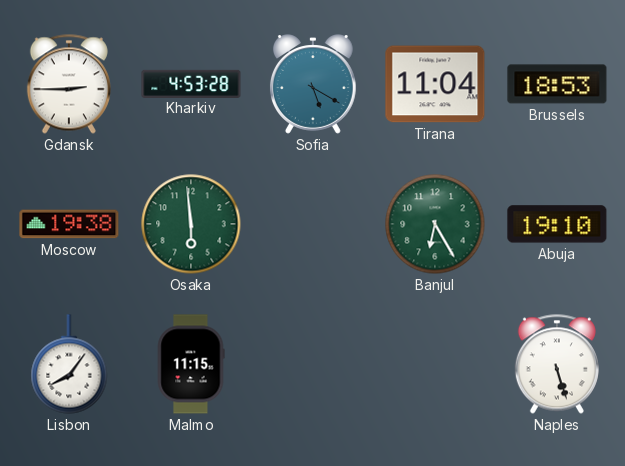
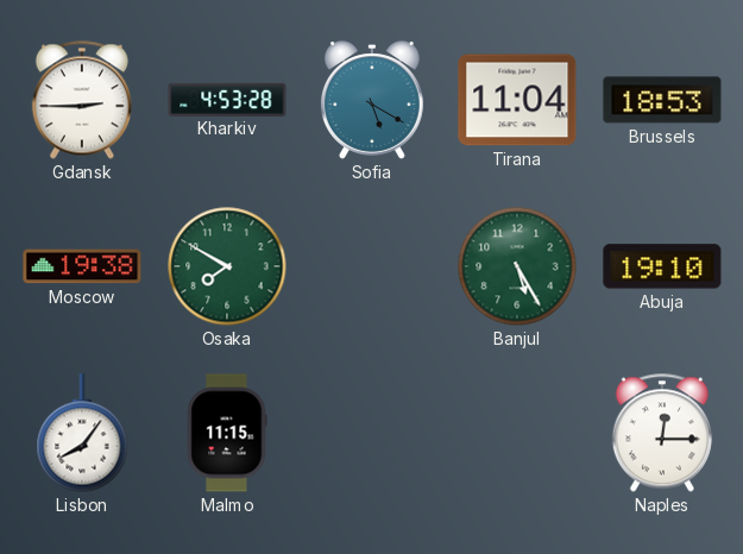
Osaka: 5:59 -> 7:50 (227, 266)
Banjul: 6:25 -> 5:25 (517, 266)
Naples: 5:27 -> 12:15 (662, 433)
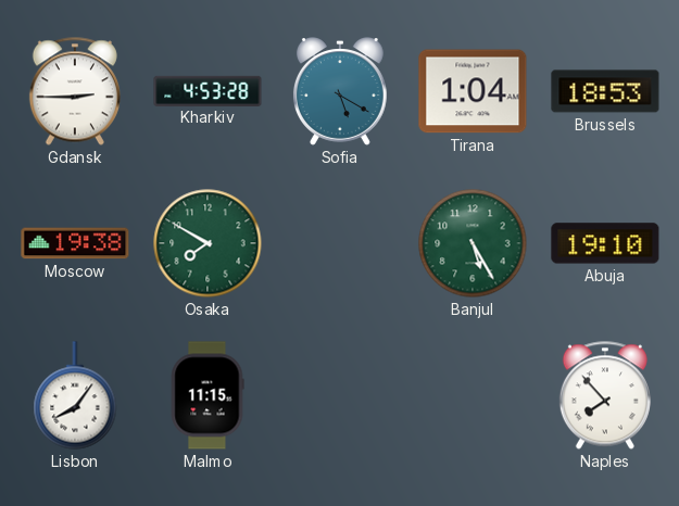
Tirana: 11:04 -> 1:04 (473, 91)
Naples: 12:15 -> 7:53 (605, 395)
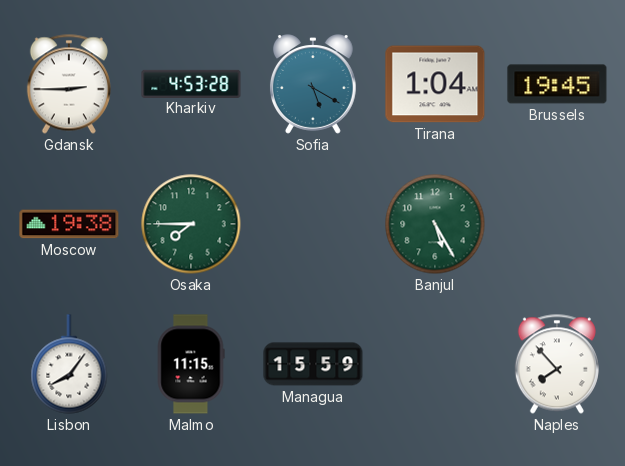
Brussels: 18:53 -> 19:45 (557, 84)
Osaka: 7:50 -> 7:45 (191, 224)
Abuja: 19:10 -> none (605, 243)
Managua: none -> 15:59 (313, 364)
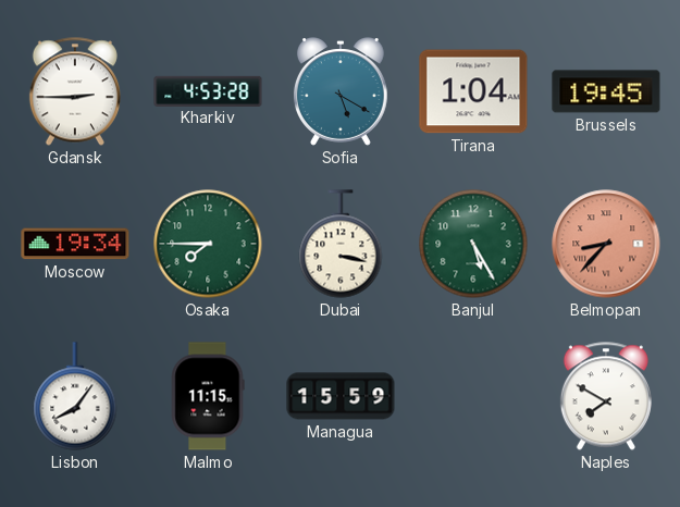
Moscow: 19:38 -> 19:34 (75, 244)
Dubai: none -> 3:17 (341, 244)
Belmopan: none -> 8:37 (606, 244)
Naples: 7:53 -> 7:50 (606, 396)
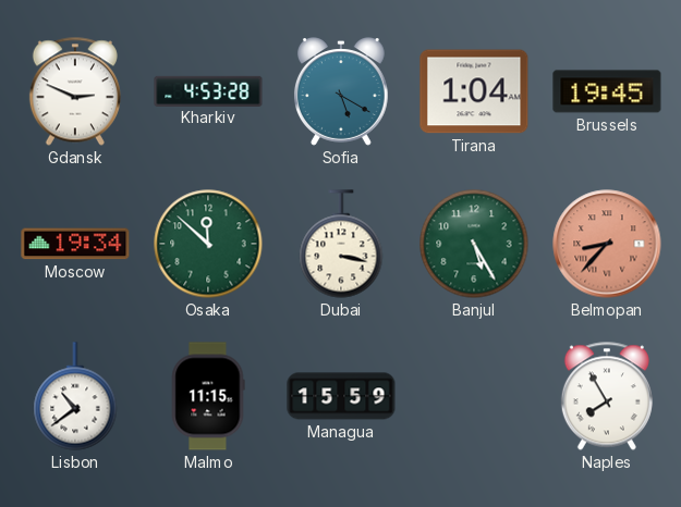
Gdansk: 2:45 -> 2:49 (75, 91)
Osaka: 7:45 -> 11:52 (208, 244)
Lisbon: 8:06 -> 10:39 (75, 396)
Naples: 7:50 -> 7:55 (607, 396)
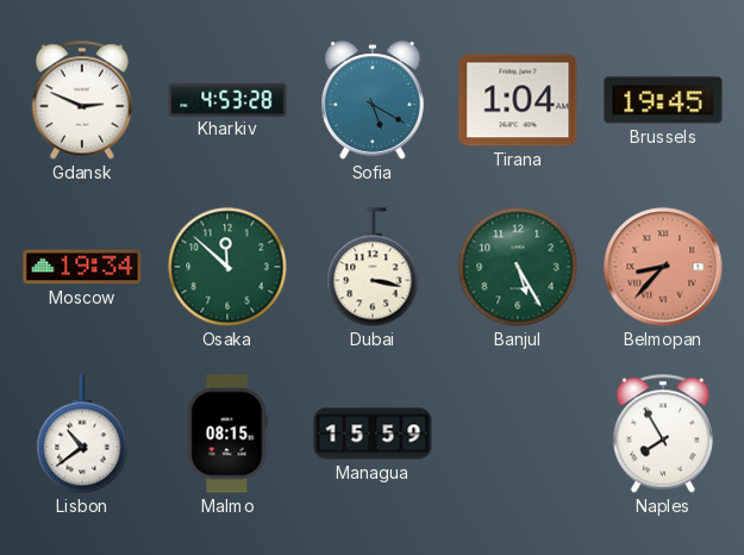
Malmo: 11:15 -> 08:15 (227, 434)
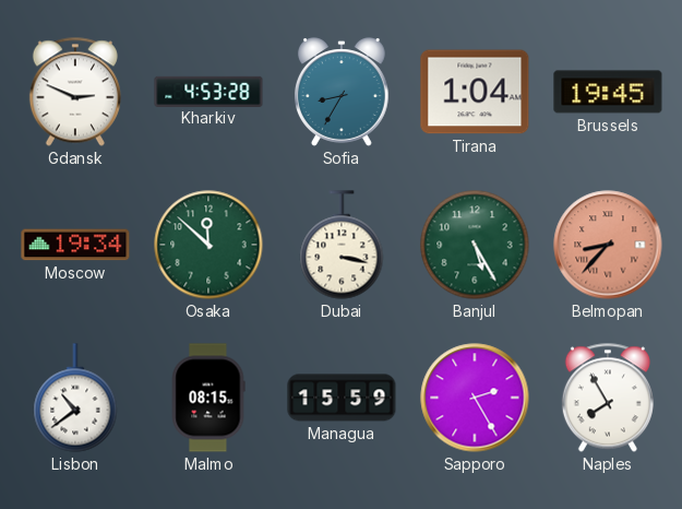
Sofia: 5:20 -> 8:35 (342, 92)
Sapporo: none -> 2:25 (475, 398)
